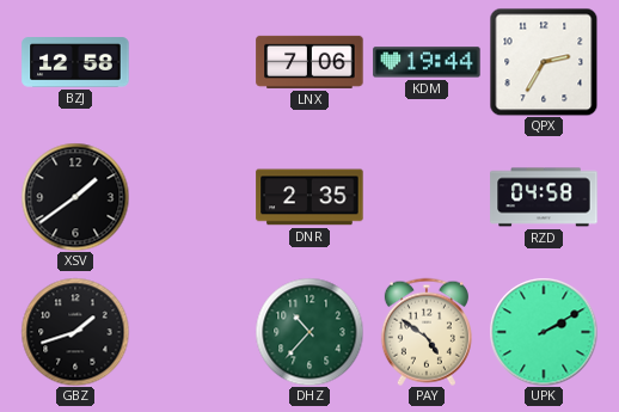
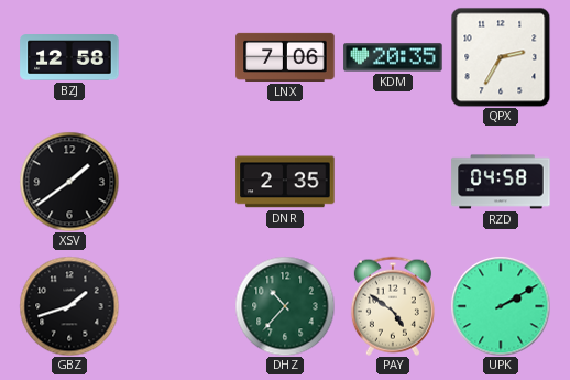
KDM: 19:44 -> 20:35 (393, 57)
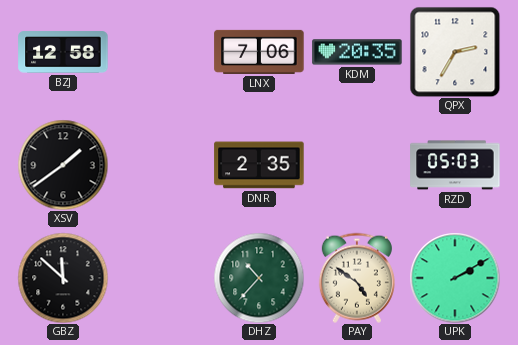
RZD: 04:58 -> 05:03 (455, 165)
GBZ: 1:42 -> 11:52 (63, 278)
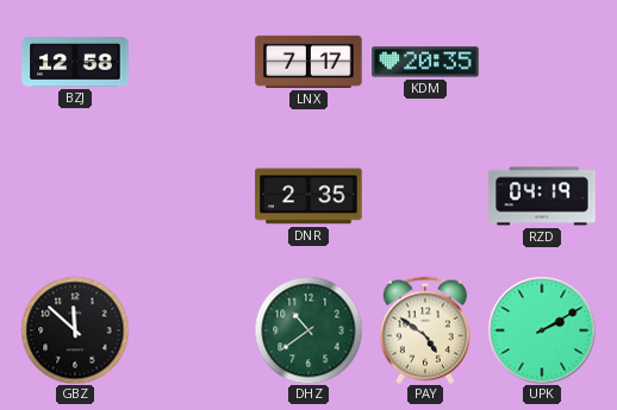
LNX: 7:06 -> 7:17 (308, 62)
QPX: 2:35 -> none (455, 52)
XSV: 1:39 -> none (63, 165)
RZD: 05:03 -> 04:19 (542, 196)
DHZ: 10:37 -> 10:39 (308, 330)
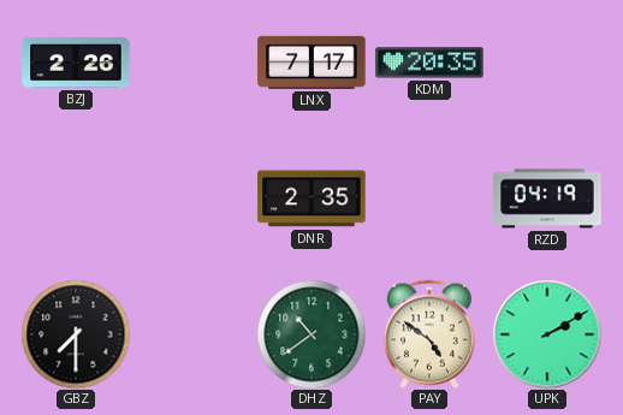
BZJ: 12:58 -> 2:26 (76, 63)
GBZ: 11:52 -> 7:30 (76, 334)
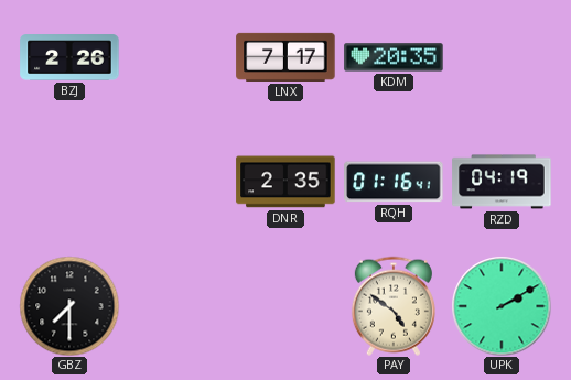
RQH: none -> 01:16 (394, 182)
DHZ: 10:39 -> none (311, 334)
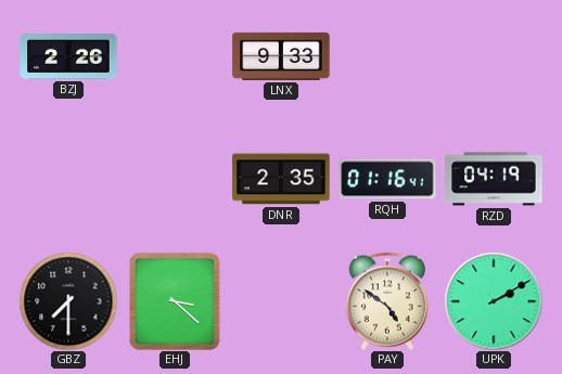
LNX: 7:17 -> 9:33 (281, 56)
KDM: 20:35 -> none (394, 57)
EHJ: none -> 3:22 (176, 302)
